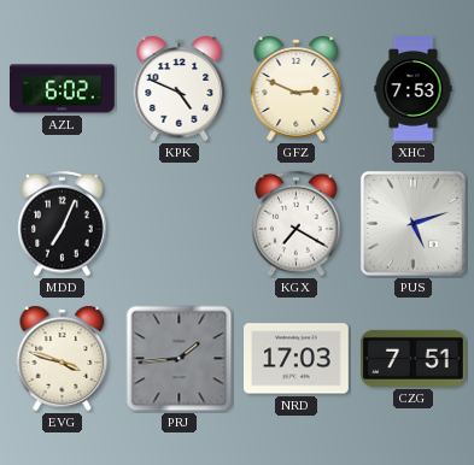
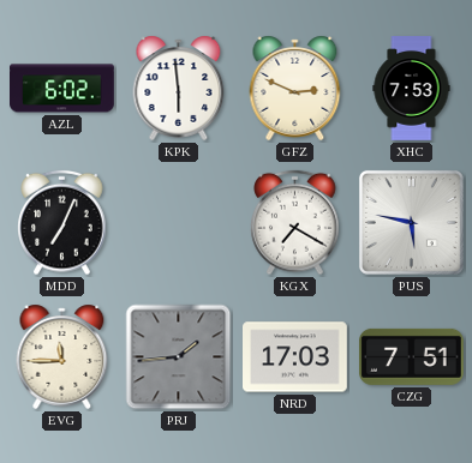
KPK: 4:49 -> 5:59 (179, 88)
PUS: 5:12 -> 5:47 (411, 222)
EVG: 3:48 -> 11:45 (62, 356)
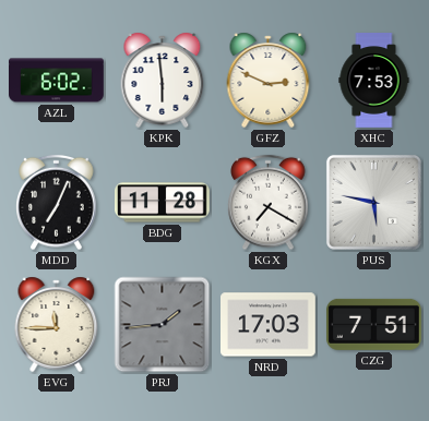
BDG: none -> 11:28 (163, 203)
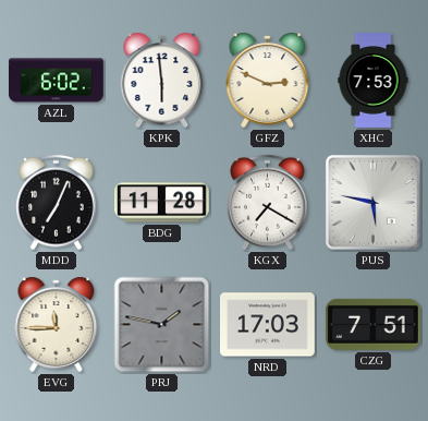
PRJ: 1:44 -> 1:47 (162, 325)
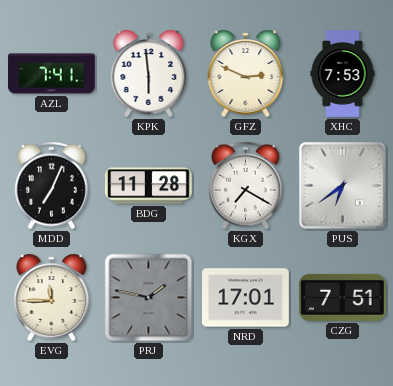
AZL: 6:02 -> 7:41 (52, 74)
PUS: 5:47 -> 6:39 (342, 185)
NRD: 17:03 -> 17:01 (246, 298)
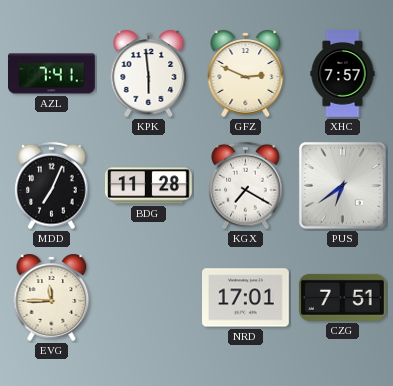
XHC: 7:53 -> 7:57 (343, 74)
PRJ: 1:47 -> none (149, 298)
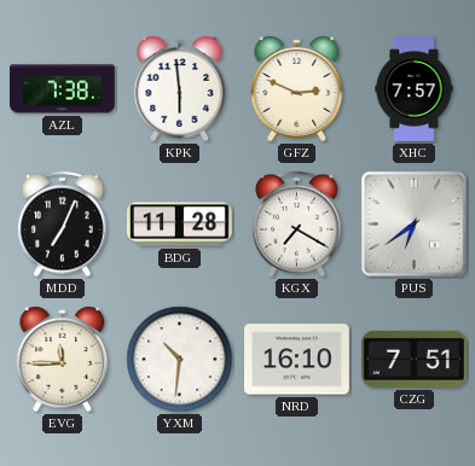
AZL: 7:41 -> 7:38 (63, 89)
YXM: none -> 10:31 (180, 360)
NRD: 17:01 -> 16:10 (297, 360)
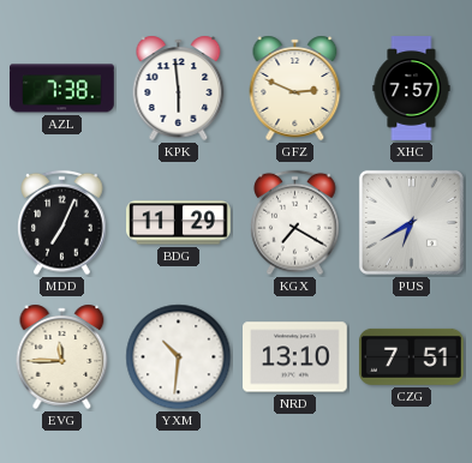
BDG: 11:28 -> 11:29 (179, 223)
PUS: 6:39 -> 6:40 (411, 222)
NRD: 16:10 -> 13:10 (295, 357)
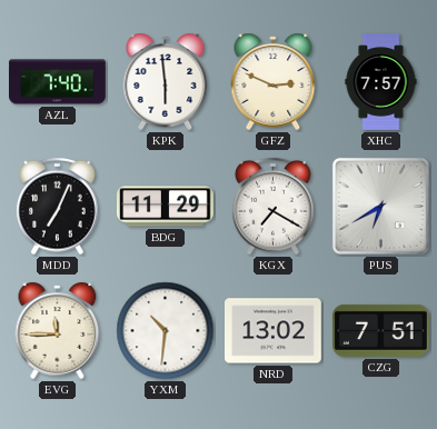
AZL: 7:38 -> 7:40 (58, 82)
NRD: 13:10 -> 13:02 (274, 331)
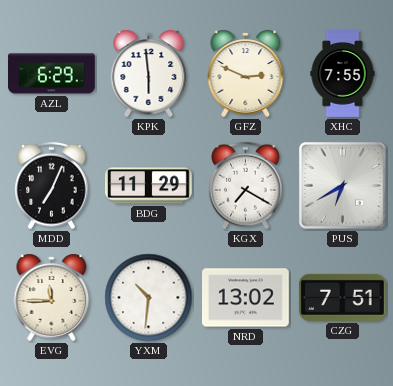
AZL: 7:40 -> 6:29 (52, 74)
XHC: 7:57 -> 7:55 (343, 74)
